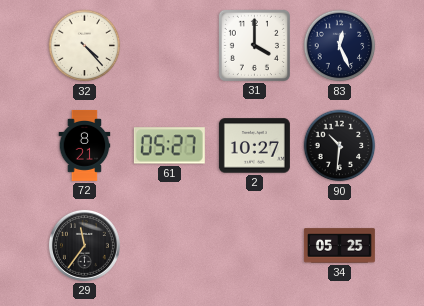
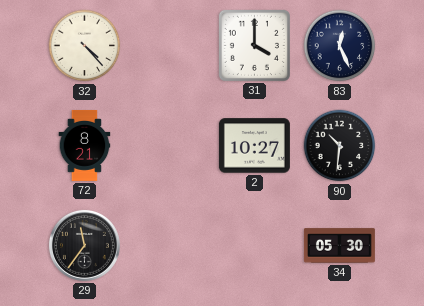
61: 05:27 -> none (169, 146)
34: 05:25 -> 05:30 (339, 246)
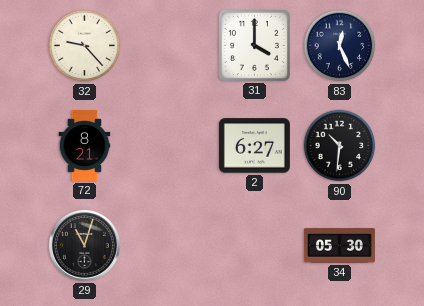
32: 4:23 -> 9:23 (85, 46)
2: 10:27 -> 6:27 (254, 146)
29: 11:36 -> 11:03 (84, 245)
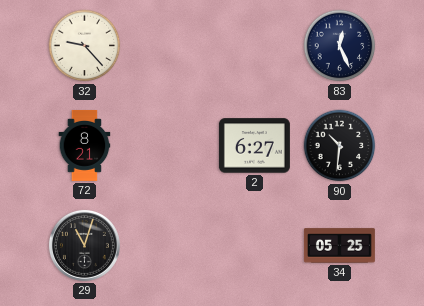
31: 4:00 -> none (254, 45)
34: 05:30 -> 05:25 (339, 246)
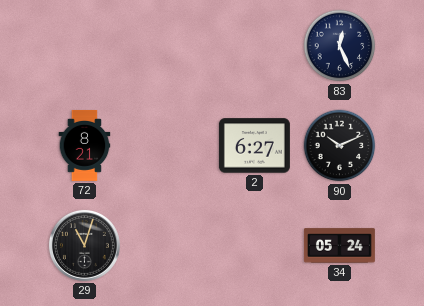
32: 9:23 -> none (85, 46)
90: 10:31 -> 10:11 (340, 146)
34: 05:25 -> 05:24 (339, 246)
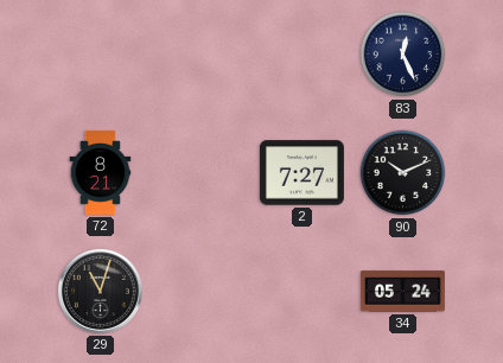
2: 6:27 -> 7:27 (301, 173)
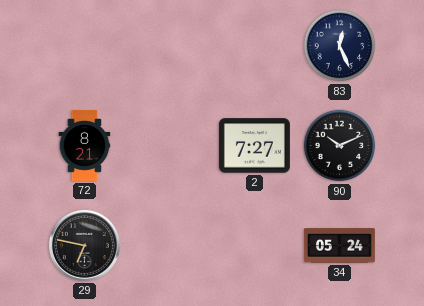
29: 11:03 -> 6:47 (84, 245)
